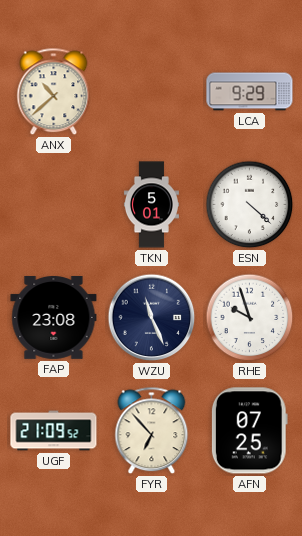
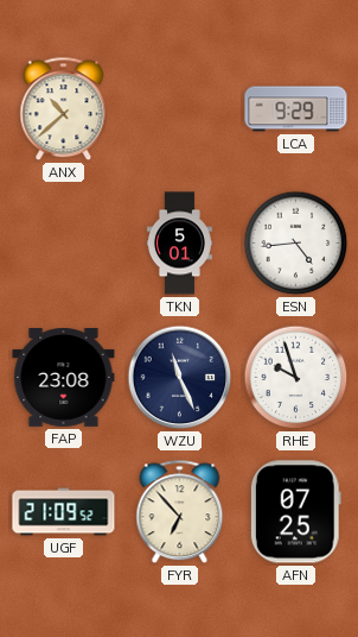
ESN: 4:22 -> 4:44 (296, 244)
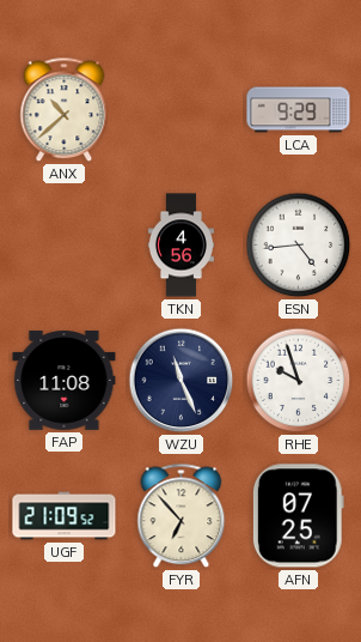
TKN: 5:01 -> 4:56 (180, 246)
FAP: 23:08 -> 11:08 (65, 381)
